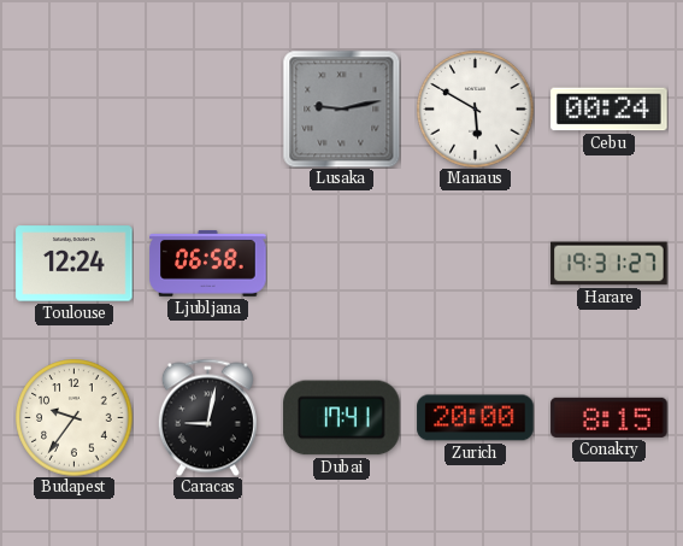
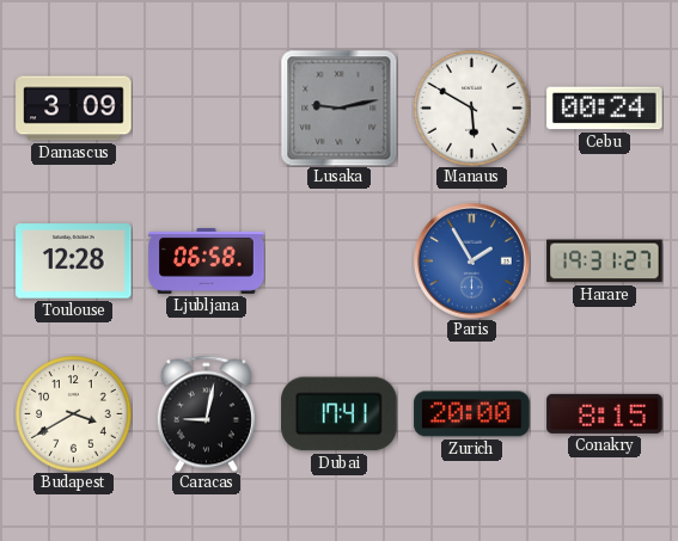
Damascus: none -> 3:09 (74, 109)
Toulouse: 12:24 -> 12:28 (74, 262)
Paris: none -> 1:55 (472, 262)
Budapest: 9:36 -> 3:40 (74, 414)
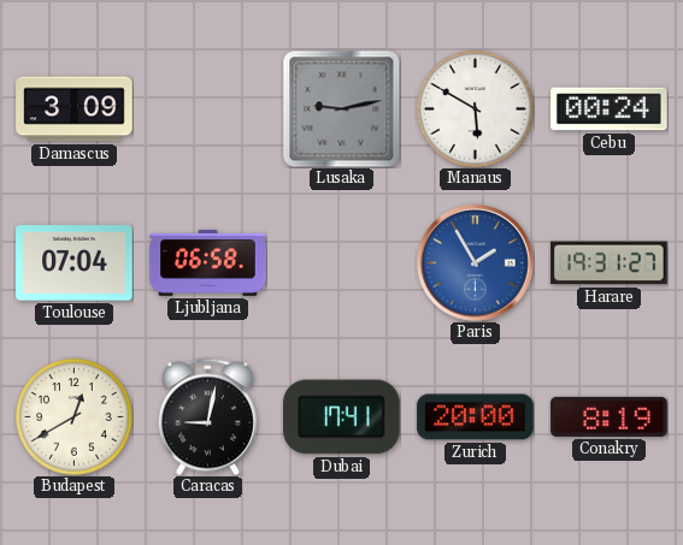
Toulouse: 12:28 -> 07:04 (75, 263)
Budapest: 3:40 -> 12:40 (75, 417)
Conakry: 8:15 -> 8:19 (610, 416)
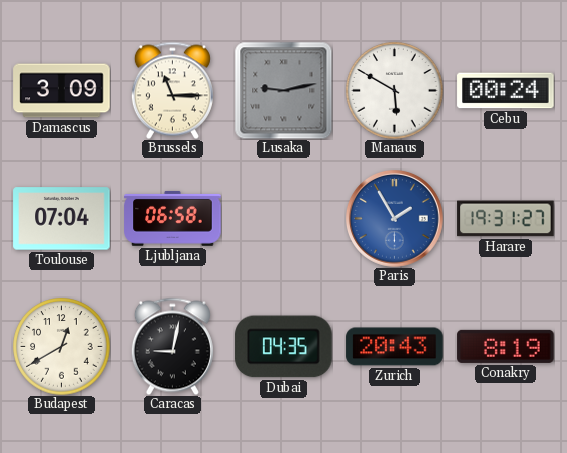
Brussels: none -> 11:15 (172, 90)
Dubai: 17:41 -> 04:35 (284, 347)
Zurich: 20:00 -> 20:43 (395, 347)
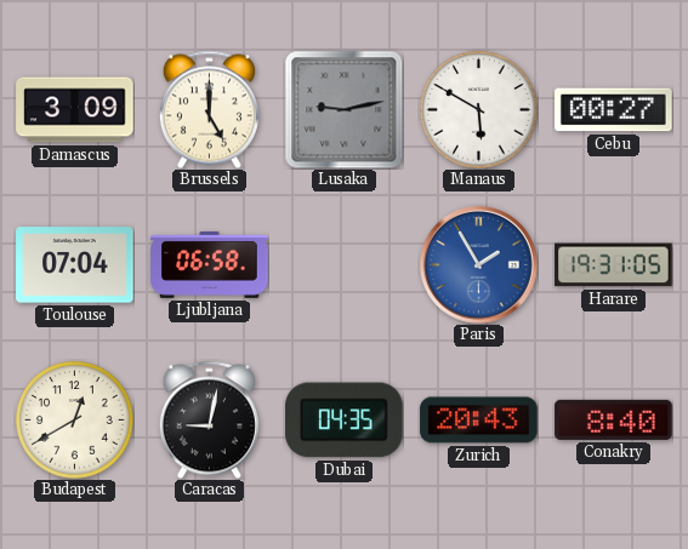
Brussels: 11:15 -> 5:00 (209, 109)
Cebu: 00:24 -> 00:27 (614, 110)
Harare: 19:31:27 -> 19:31:05 (614, 265)
Conakry: 8:19 -> 8:40 (614, 419)
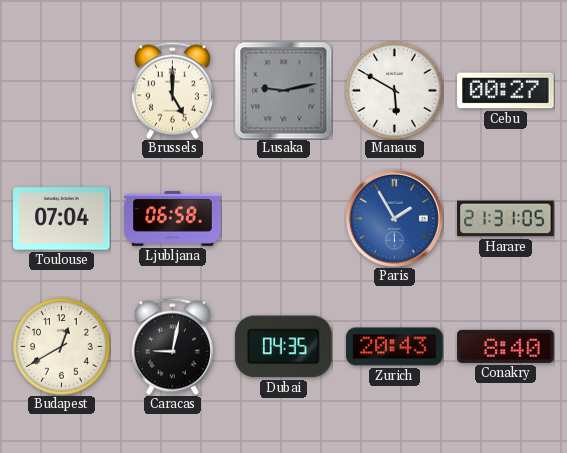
Damascus: 3:09 -> none (75, 110)
Harare: 19:31 -> 21:31 (506, 219)
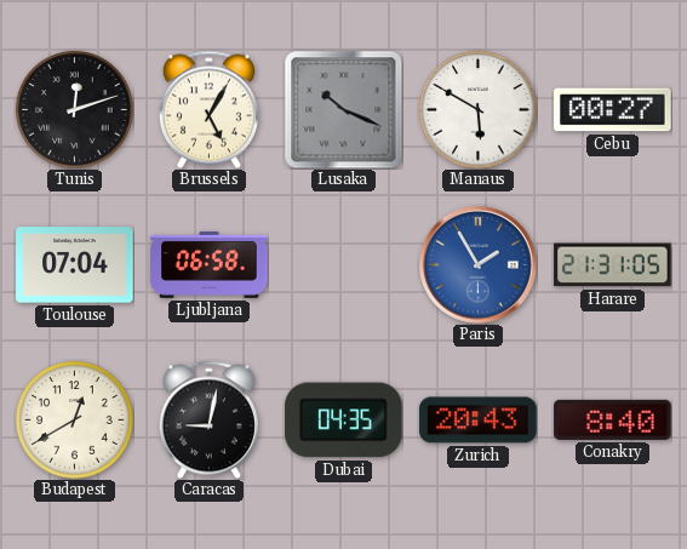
Tunis: none -> 12:12 (75, 110)
Brussels: 5:00 -> 5:05 (208, 109)
Lusaka: 9:13 -> 10:19 (343, 109)
